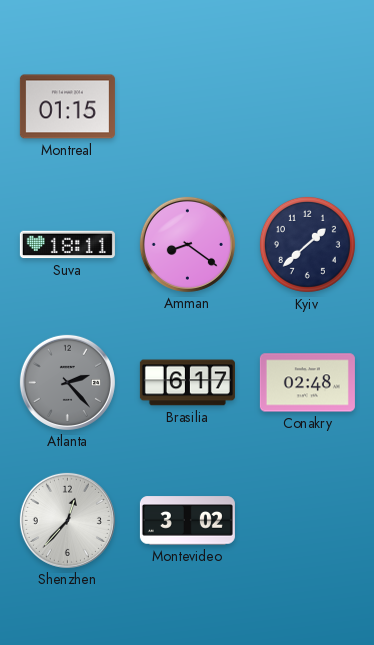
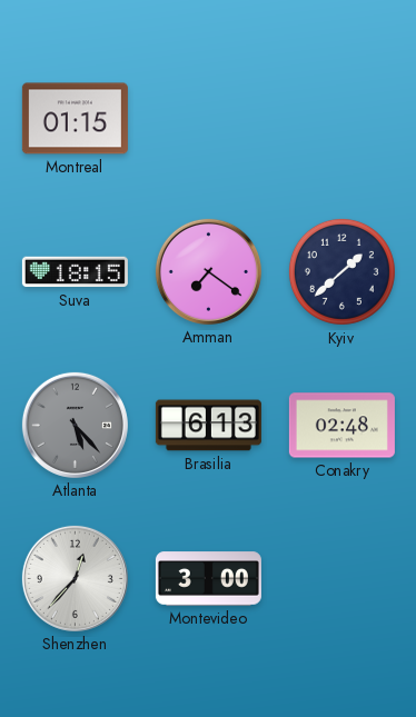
Suva: 18:11 -> 18:15 (75, 272)
Amman: 8:21 -> 7:21 (208, 271)
Atlanta: 2:23 -> 5:23 (75, 425)
Brasilia: 6:17 -> 6:13 (208, 426)
Montevideo: 3:02 -> 3:00 (208, 579)
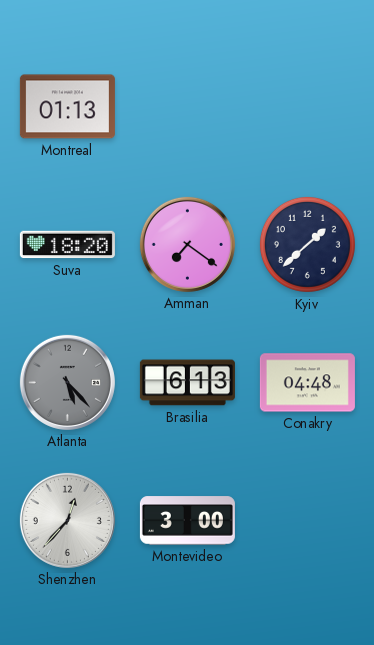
Montreal: 01:15 -> 01:13 (67, 107)
Suva: 18:15 -> 18:20 (67, 245)
Conakry: 02:48 -> 04:48 (307, 383)
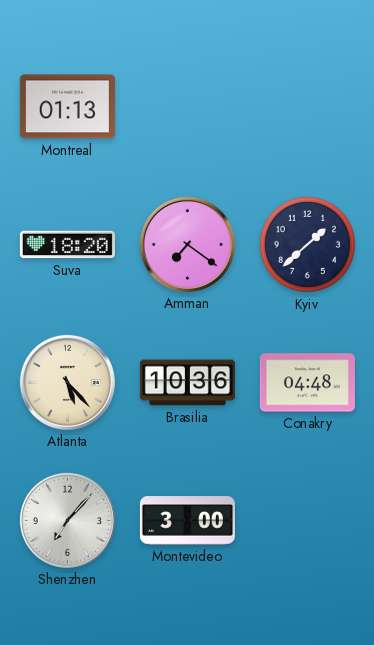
Atlanta dial: grey -> cream (67, 382)
Brasilia: 6:13 -> 10:36 (187, 383)
Shenzhen: 12:37 -> 7:07 (67, 520)
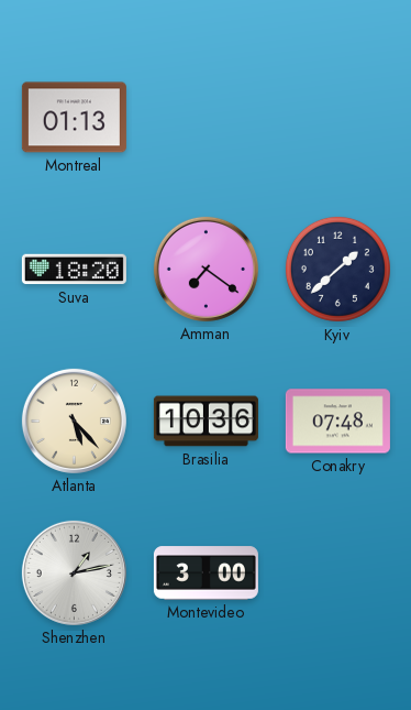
Conakry: 04:48 -> 07:48 (337, 422)
Shenzhen: 7:07 -> 1:13 (74, 572)
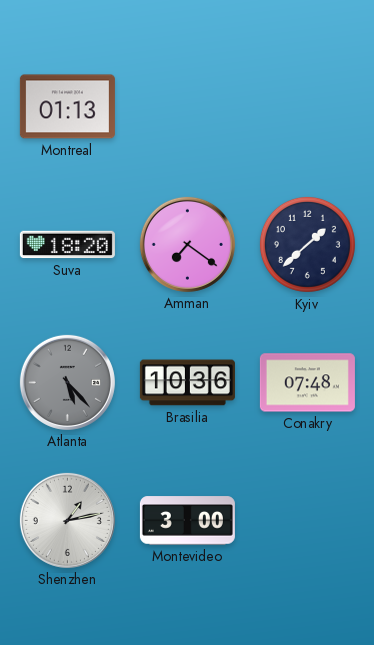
Atlanta dial: cream -> grey (67, 382)
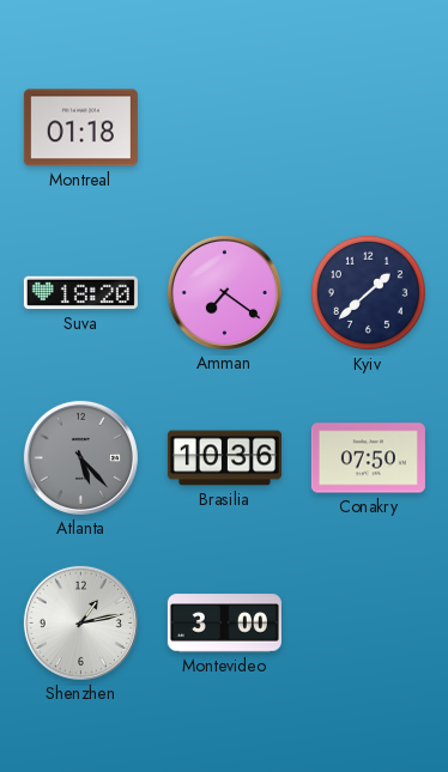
Montreal: 01:13 -> 01:18 (80, 128)
Conakry: 07:48 -> 07:50 (368, 458)
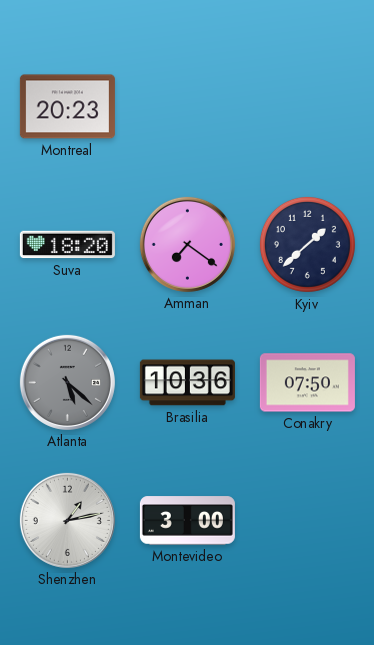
Montreal: 01:18 -> 20:23 (67, 107)
Atlanta: 5:23 -> 5:22 (67, 382)
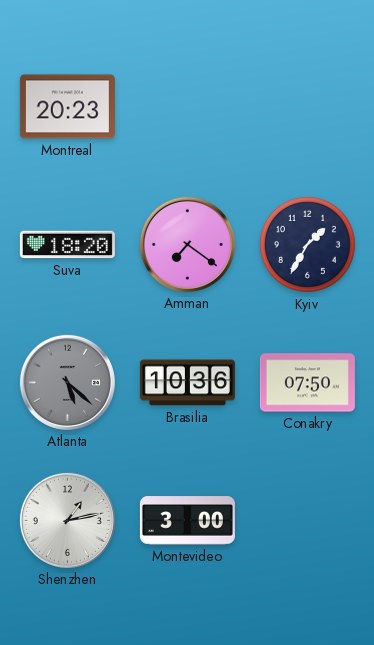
Kyiv: 1:38 -> 1:35 (307, 244)
